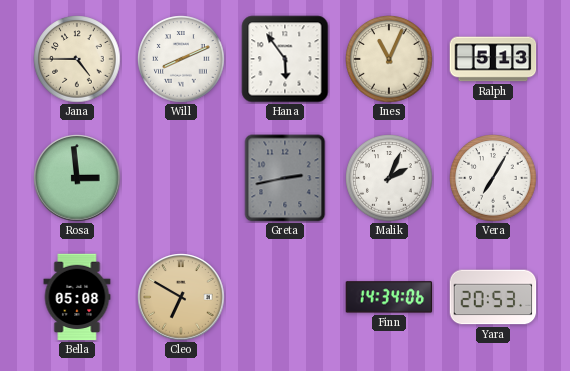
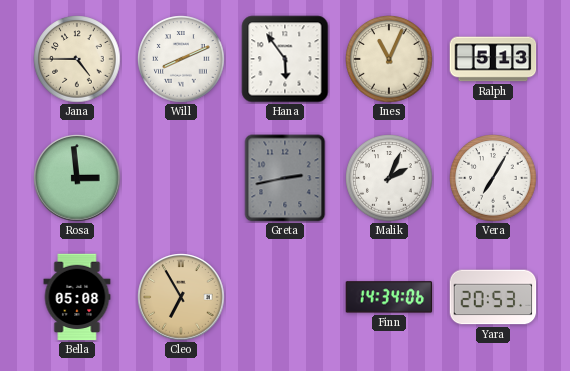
Cleo: 6:50 -> 6:55 (181, 297)
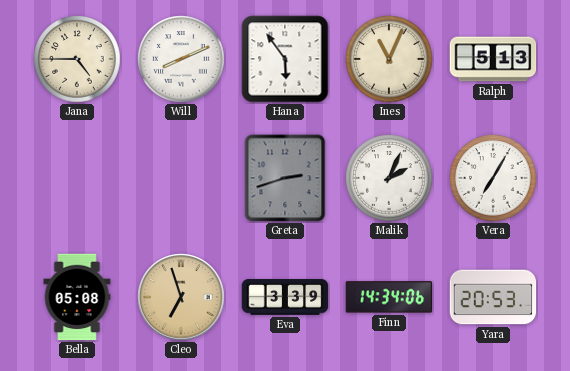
Rosa: 2:59 -> none (77, 178)
Greta: 2:43 -> 2:42 (285, 178)
Cleo: 6:55 -> 6:57 (181, 297)
Eva: none -> 3:39 (285, 297)
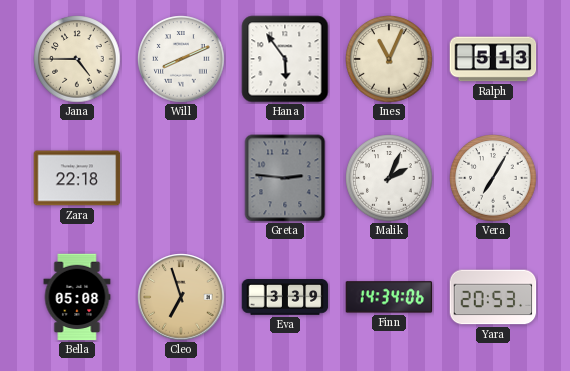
Zara: none -> 22:18 (77, 178)
Greta: 2:42 -> 2:46 (285, 178)
